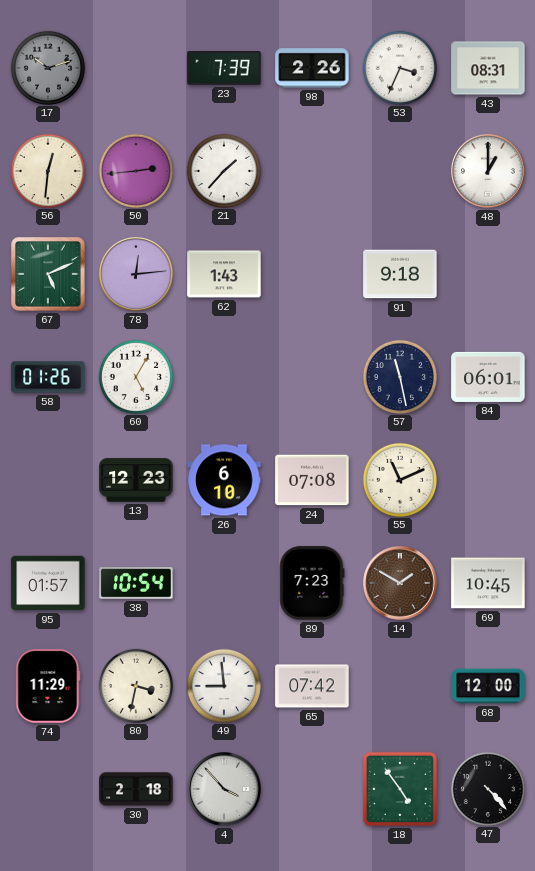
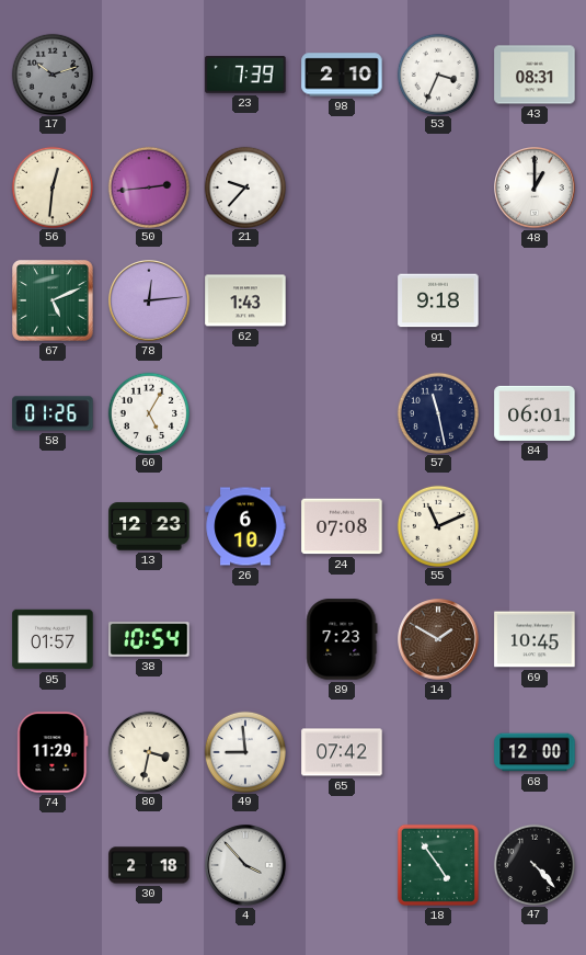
98: 2:26 -> 2:10 (342, 75)
21: 1:37 -> 9:37 (244, 186)
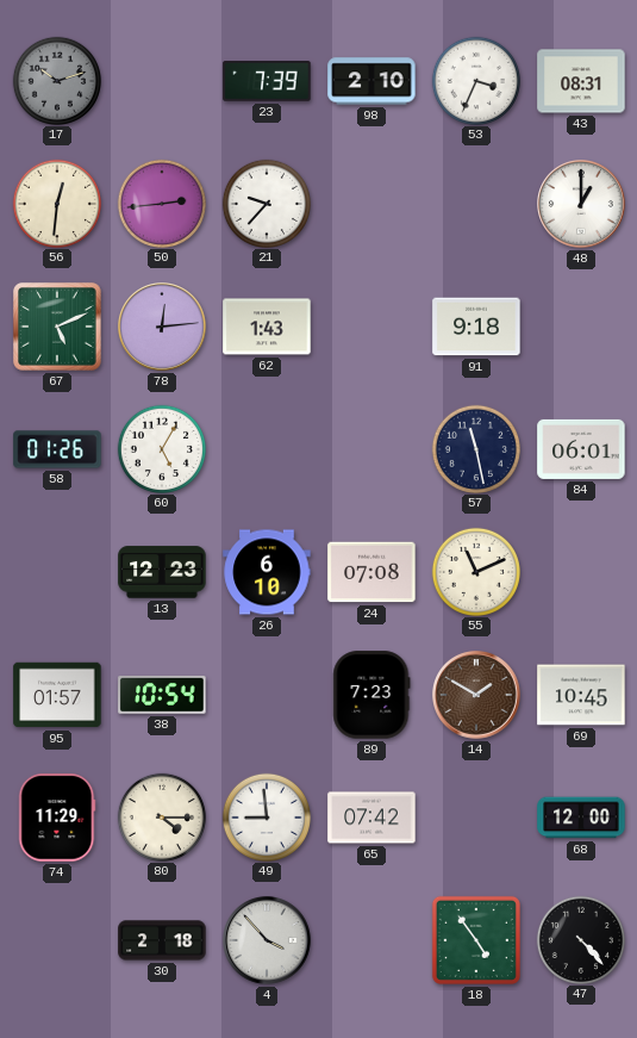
80: 3:32 -> 4:15 (161, 816)
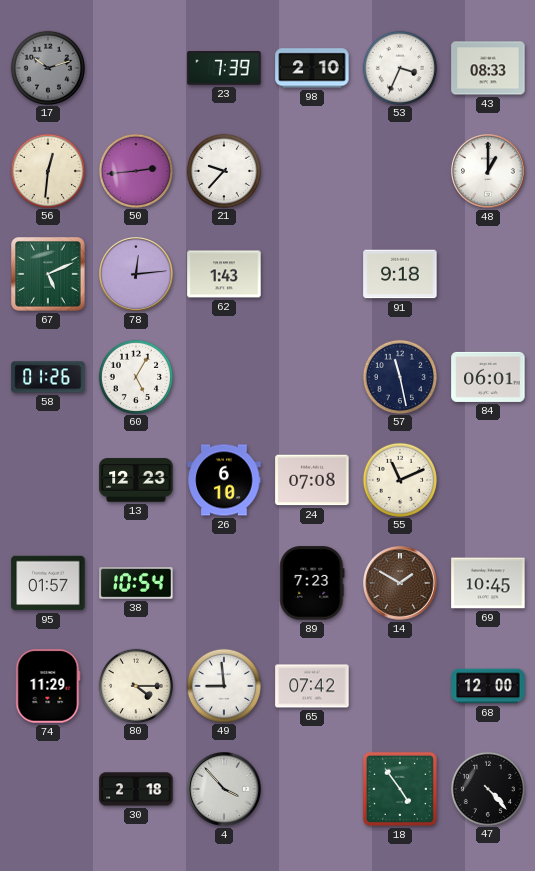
43: 08:31 -> 08:33 (488, 68)
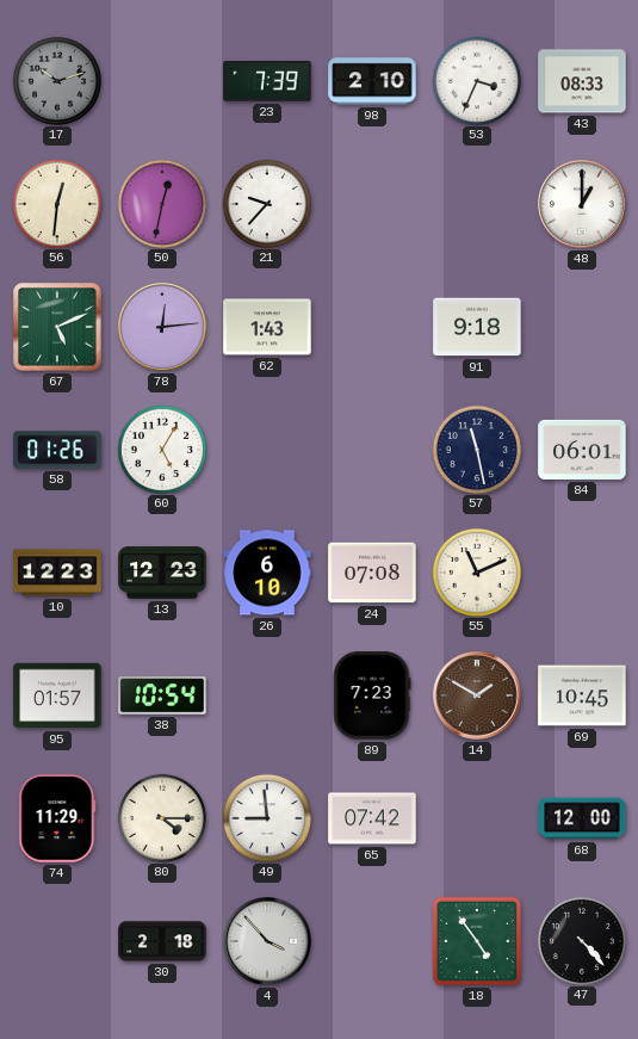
50: 2:44 -> 12:32 (161, 203)
10: none -> 12:23 (57, 573)
